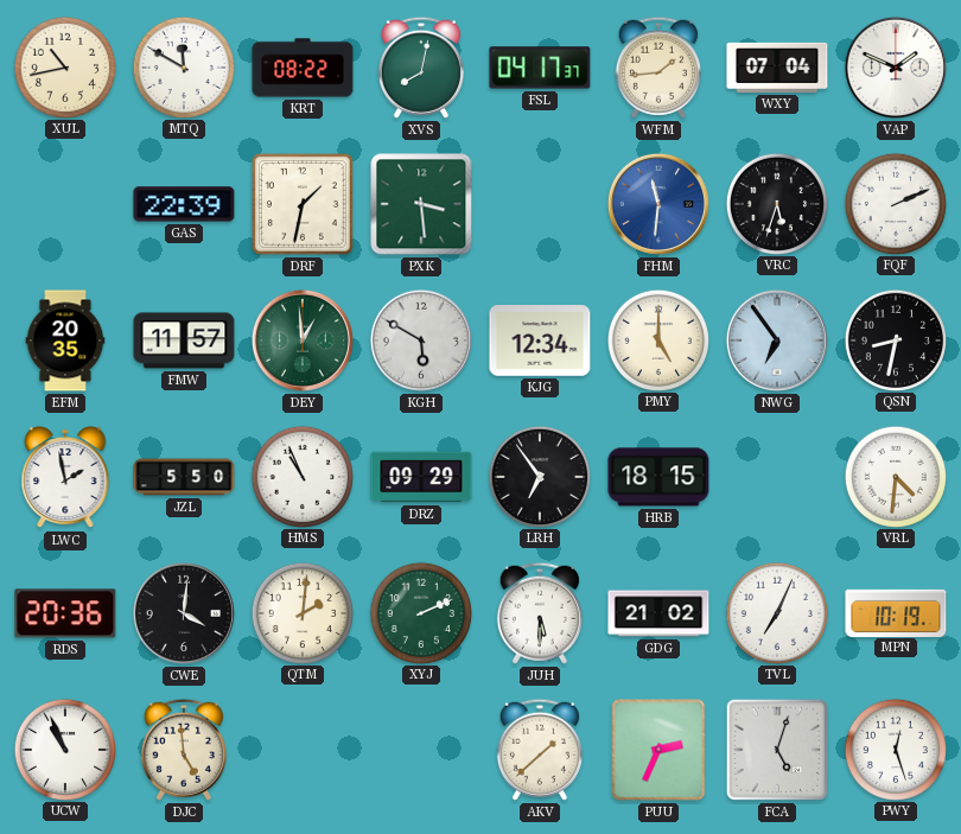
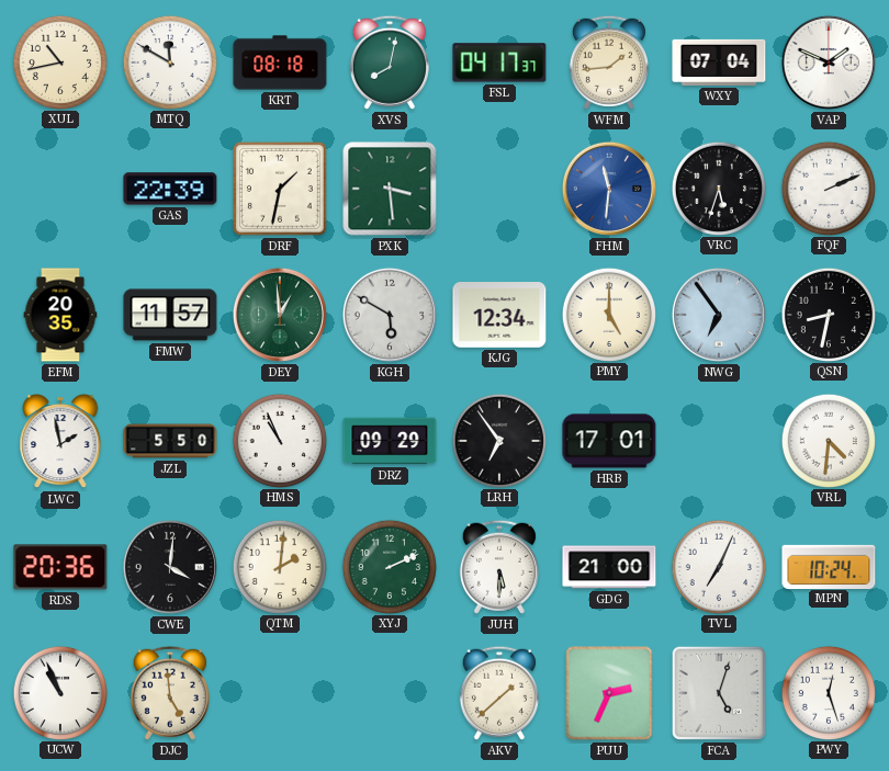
KRT: 08:22 -> 08:18 (280, 63)
HRB: 18:15 -> 17:01 (609, 441)
GDG: 21:02 -> 21:00 (609, 567)
MPN: 10:19 -> 10:24 (829, 566)
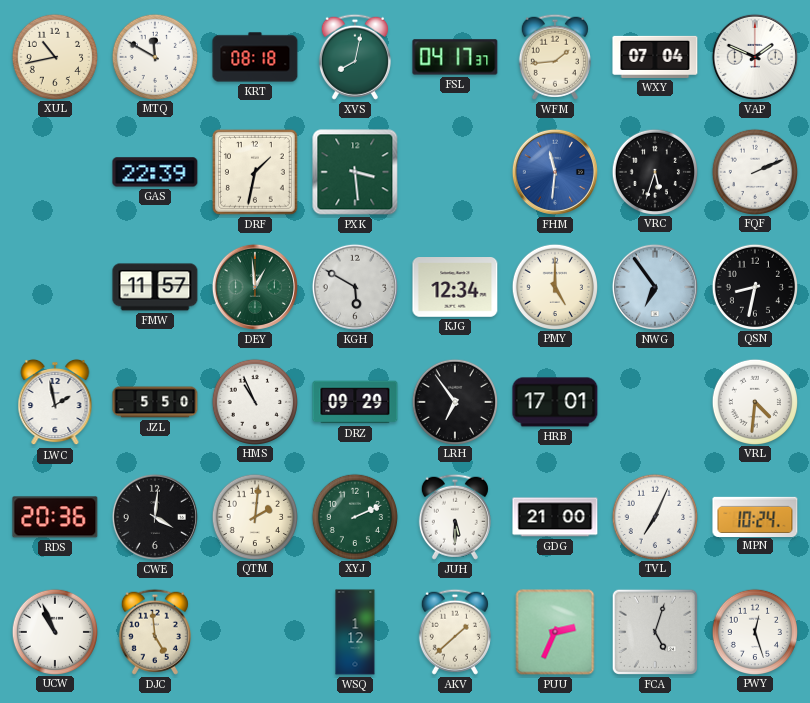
EFM: 20:35 -> none (60, 315)
WSQ: none -> 1:12 (355, 632)
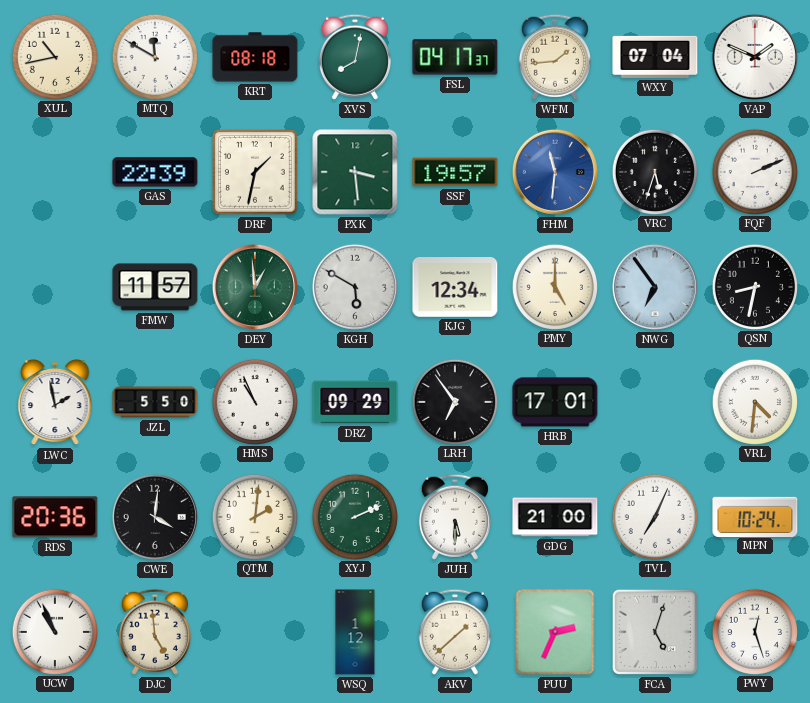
SSF: none -> 19:57 (455, 172)
